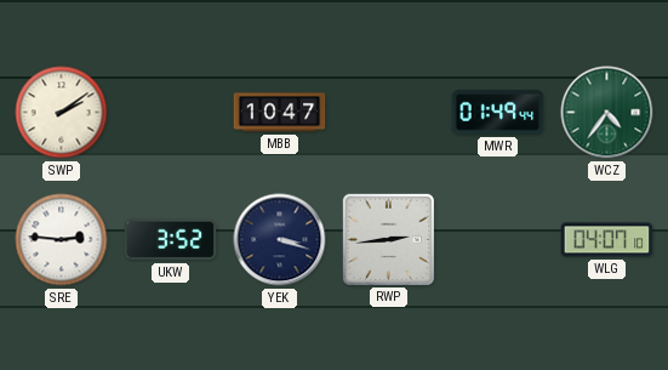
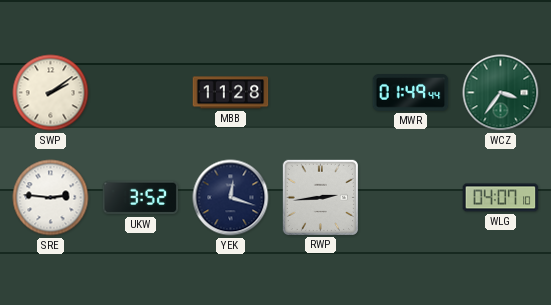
MBB: 10:47 -> 11:28 (231, 93)
WCZ: 4:36 -> 3:36 (501, 93)
YEK: 3:18 -> 12:18 (231, 198)
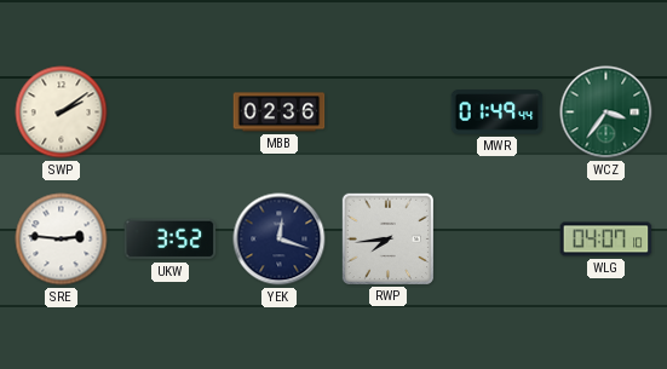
MBB: 11:28 -> 02:36 (280, 113)
RWP: 2:44 -> 7:44 (387, 238)
